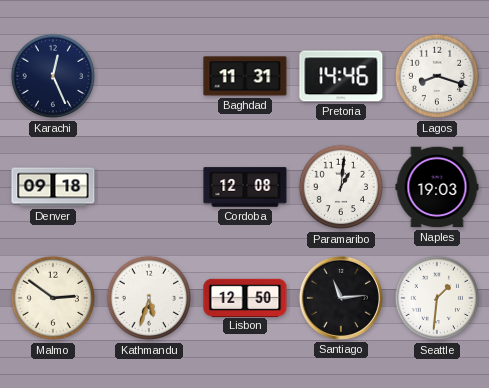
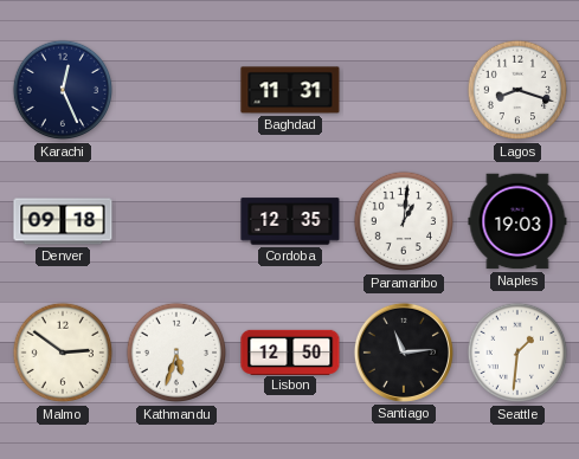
Pretoria: 14:46 -> none (341, 76)
Cordoba: 12:08 -> 12:35 (290, 221)
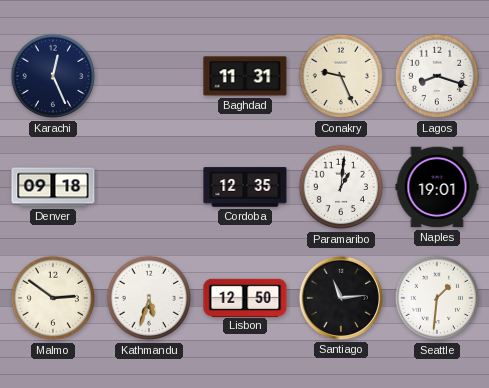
Conakry: none -> 9:26 (341, 76)
Naples: 19:03 -> 19:01 (437, 187)
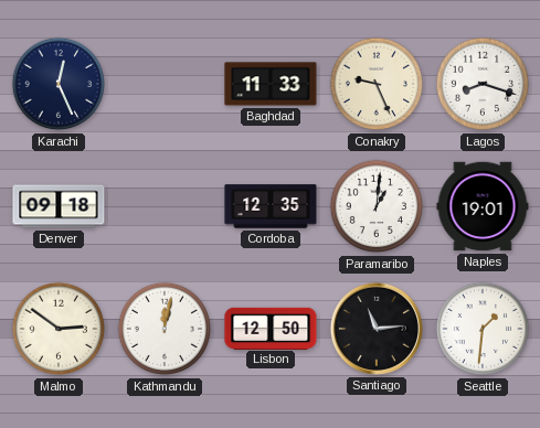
Baghdad: 11:31 -> 11:33 (271, 84)
Kathmandu: 5:33 -> 12:02 (165, 329)
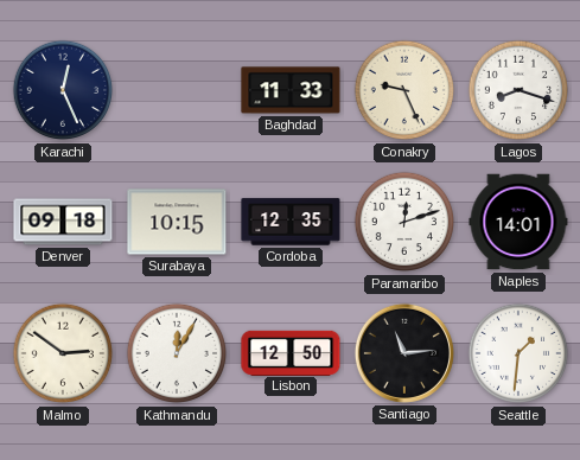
Surabaya: none -> 10:15 (177, 222)
Paramaribo: 1:01 -> 12:12 (404, 222)
Naples: 19:01 -> 14:01 (518, 222)
Kathmandu: 12:02 -> 12:05 (177, 353)
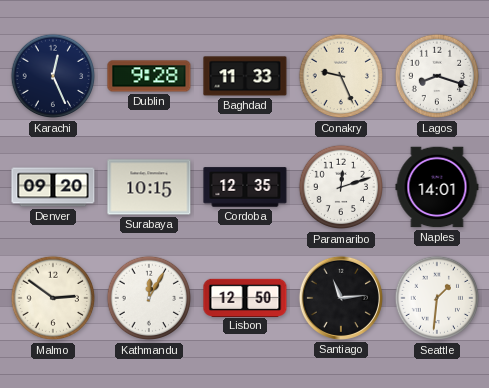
Dublin: none -> 9:28 (149, 76)
Denver: 09:18 -> 09:20 (53, 187)
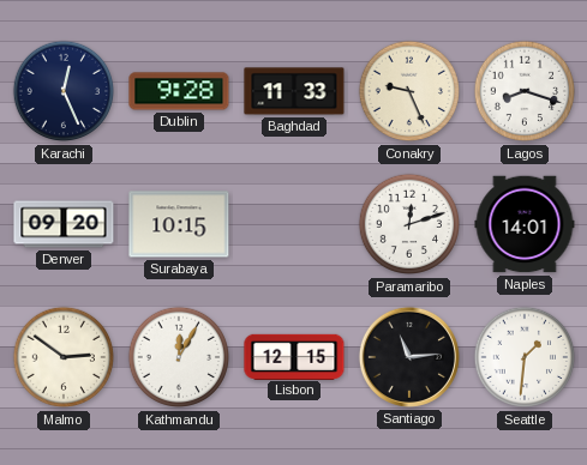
Cordoba: 12:35 -> none (245, 187)
Lisbon: 12:50 -> 12:15 (294, 356)
